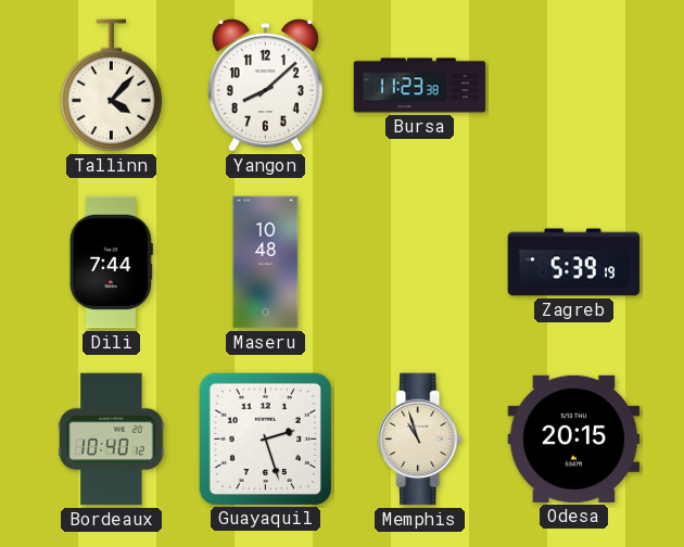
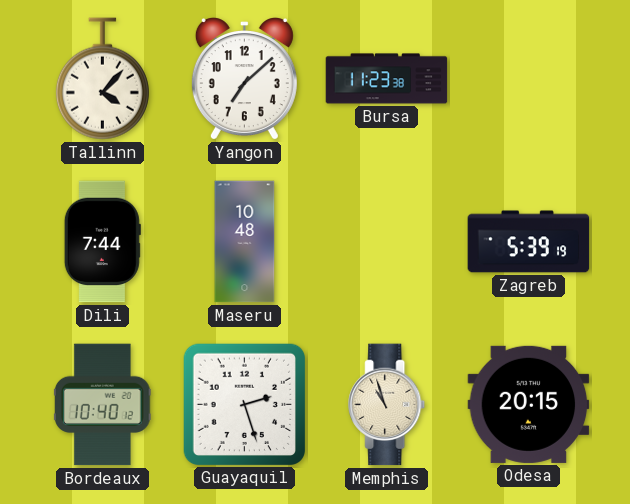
Yangon: 8:08 -> 7:08 (244, 79)
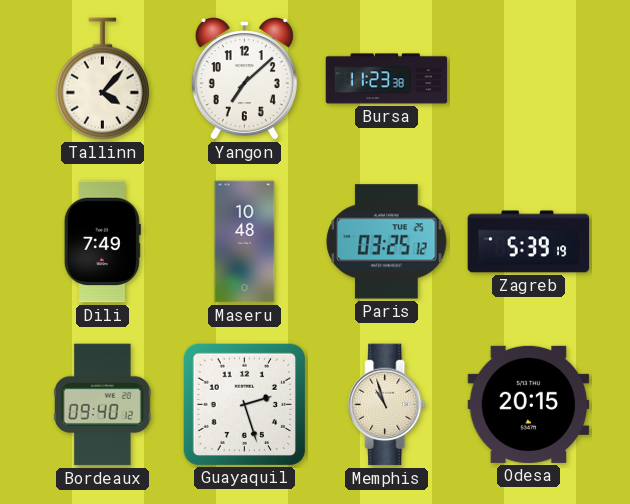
Dili: 7:44 -> 7:49 (102, 242)
Paris: none -> 03:25 (387, 242)
Bordeaux: 10:40 -> 09:40 (102, 405)
